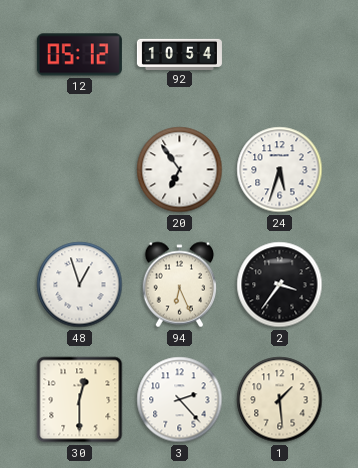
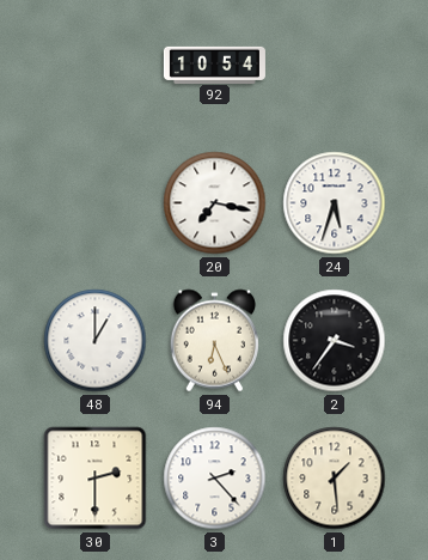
12: 05:12 -> none (79, 55)
20: 6:54 -> 7:17 (215, 203)
48: 12:57 -> 1:00 (96, 341)
30: 12:30 -> 2:30 (96, 479)
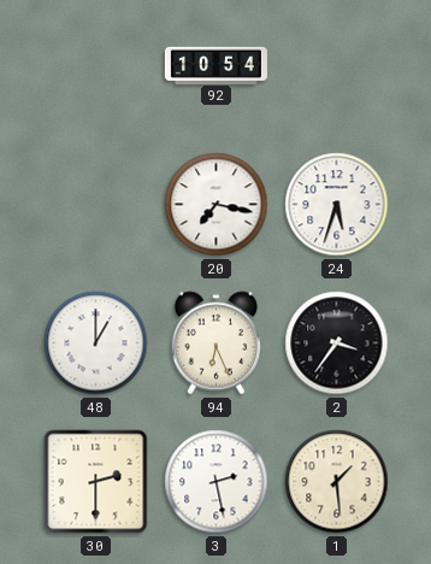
3: 2:23 -> 2:28 (217, 482)
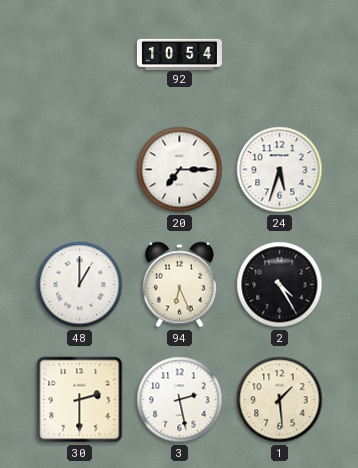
20: 7:17 -> 7:15 (180, 170)
2: 3:36 -> 4:25 (280, 285)
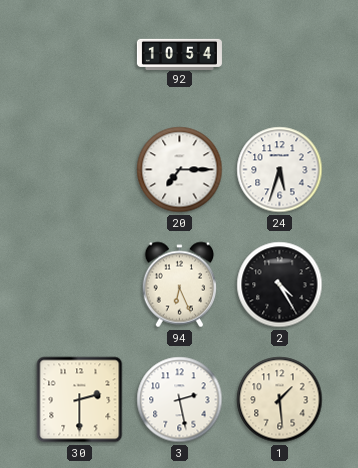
48: 1:00 -> none (80, 285)
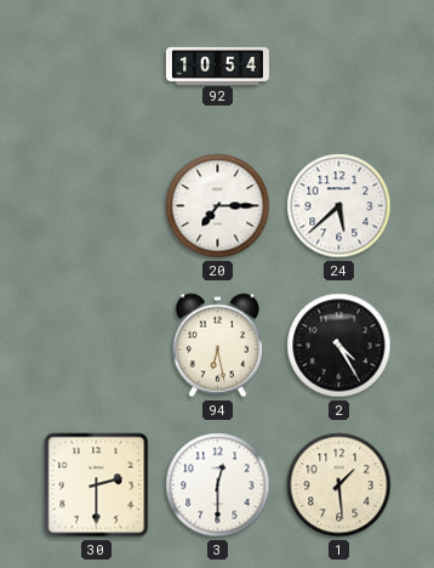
24: 5:33 -> 5:38 (339, 206)
94: 6:26 -> 6:28 (217, 346)
3: 2:28 -> 12:30 (218, 485)
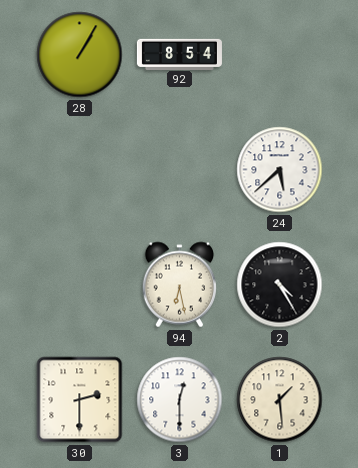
28: none -> 1:05 (80, 55)
92: 10:54 -> 8:54 (179, 54)
20: 7:15 -> none (218, 206)
